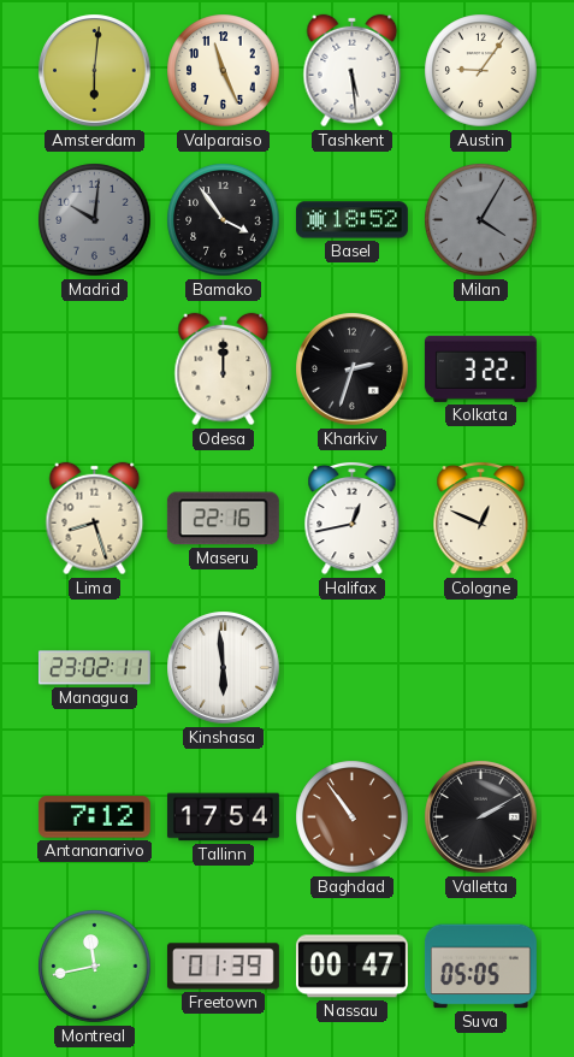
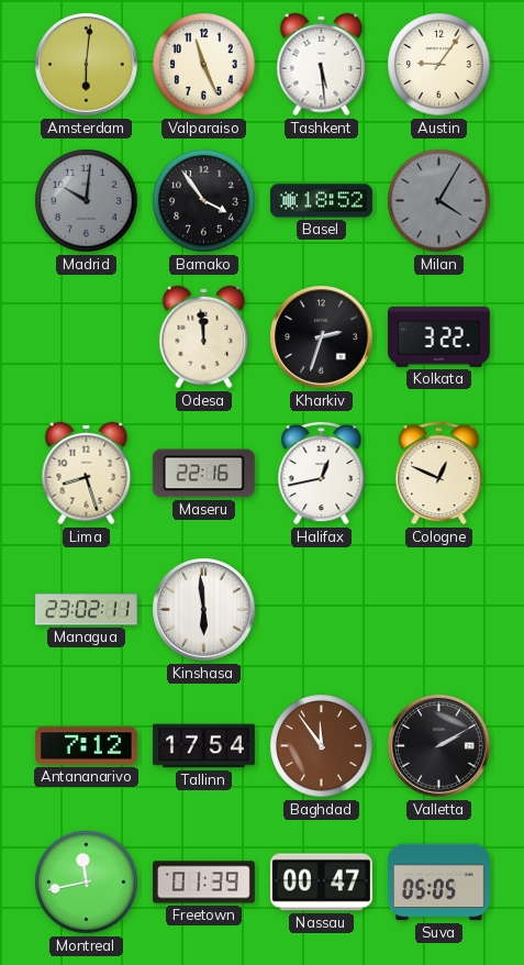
Odesa: 12:00 -> 11:59 (204, 337)
Baghdad: 10:54 -> 11:54 (322, 746)
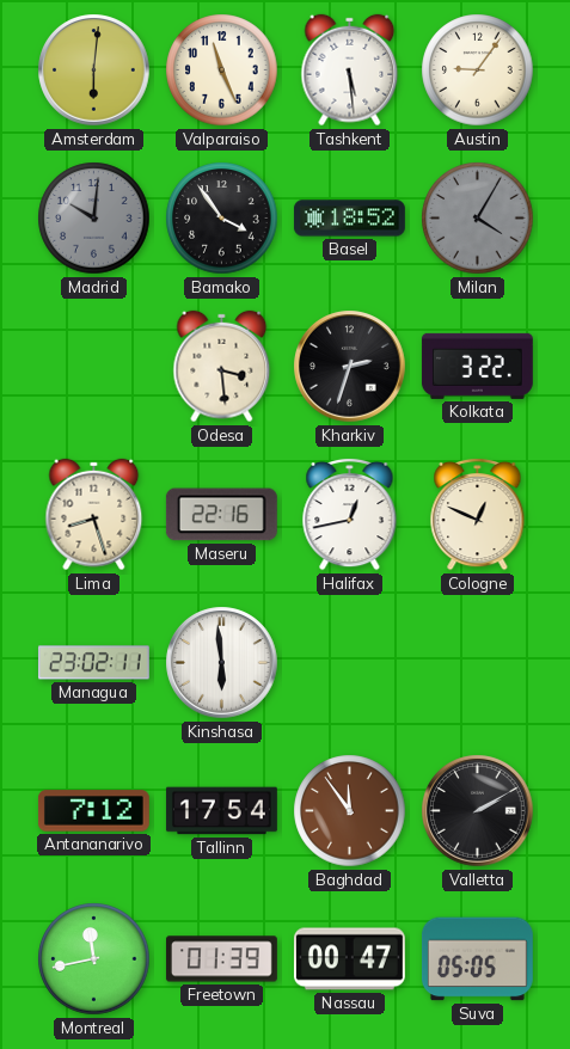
Odesa: 11:59 -> 3:29 (222, 367)
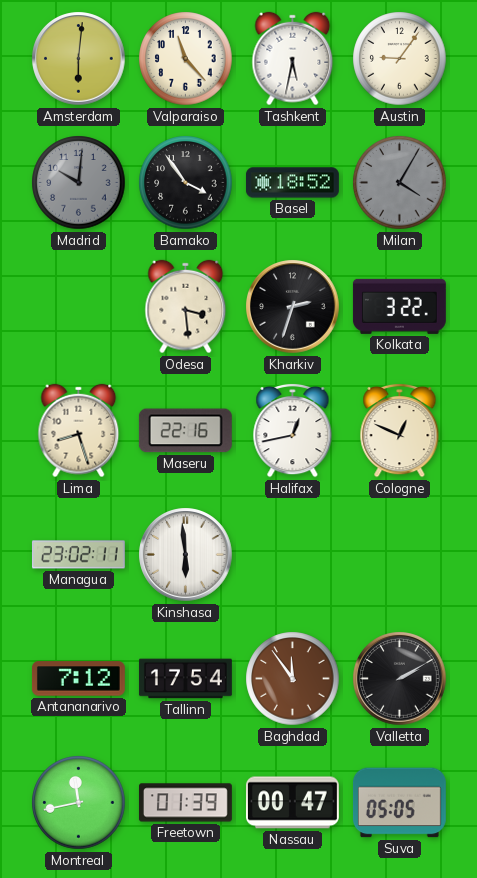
Valparaiso: 11:26 -> 11:23 (186, 59)
Tashkent: 5:29 -> 5:32 (293, 59)
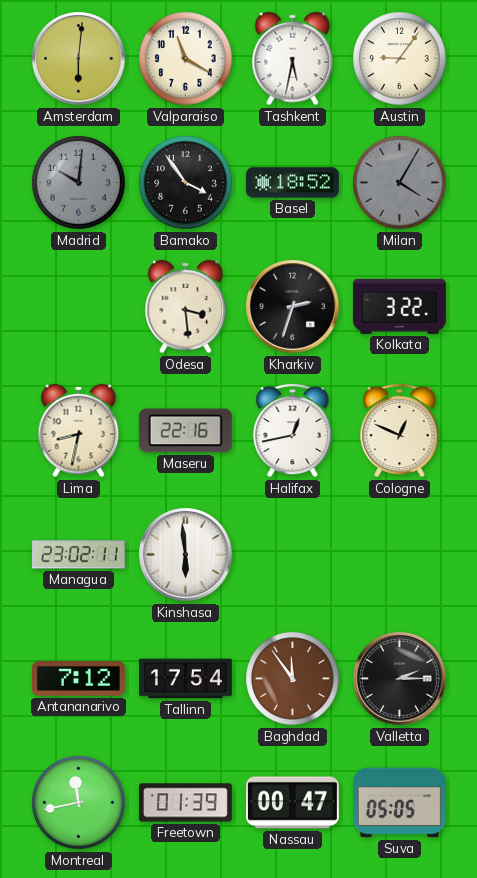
Valparaiso: 11:23 -> 11:20 (186, 59)
Lima: 8:27 -> 8:32 (79, 431)
Valletta: 2:10 -> 2:15 (400, 679)
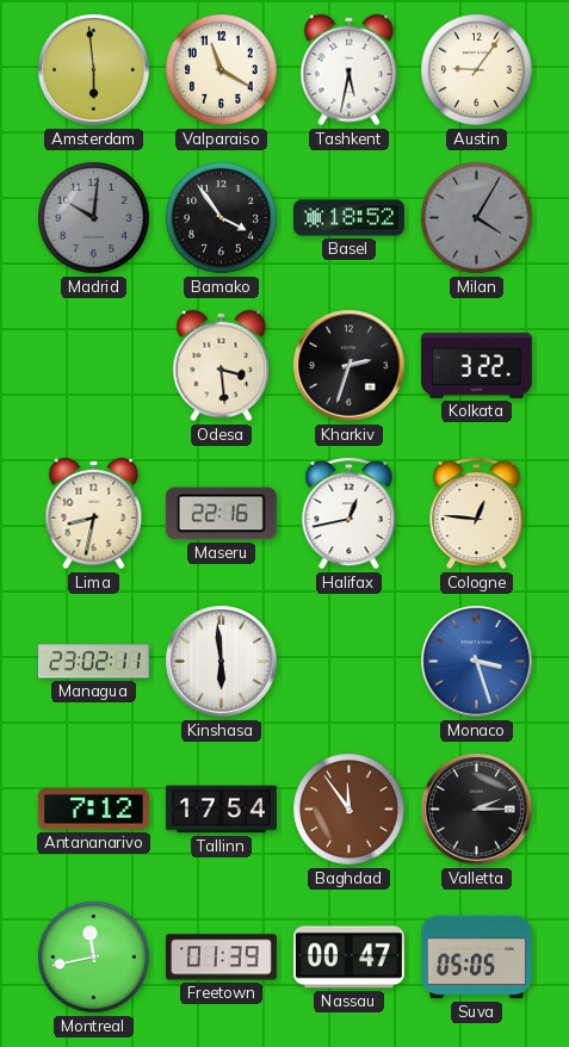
Amsterdam: 6:01 -> 5:59 (94, 70)
Cologne: 12:49 -> 12:46 (477, 513)
Monaco: none -> 3:27 (477, 662)
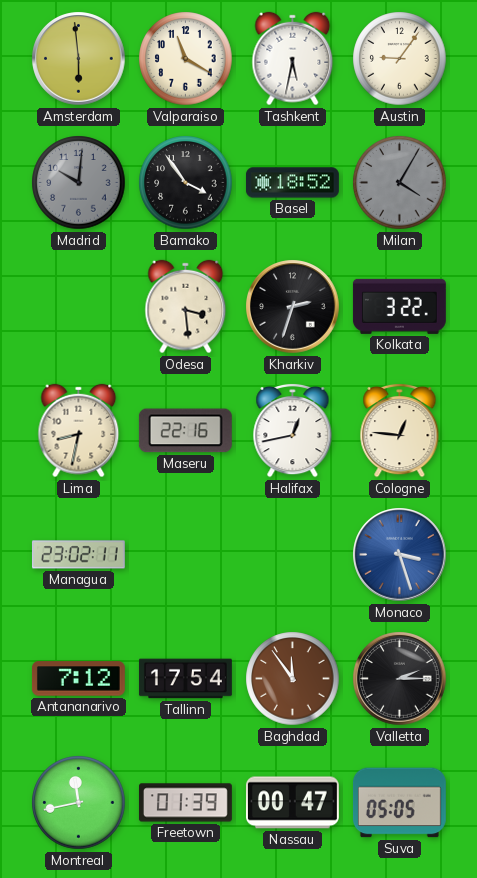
Kinshasa: 5:59 -> none (222, 662)
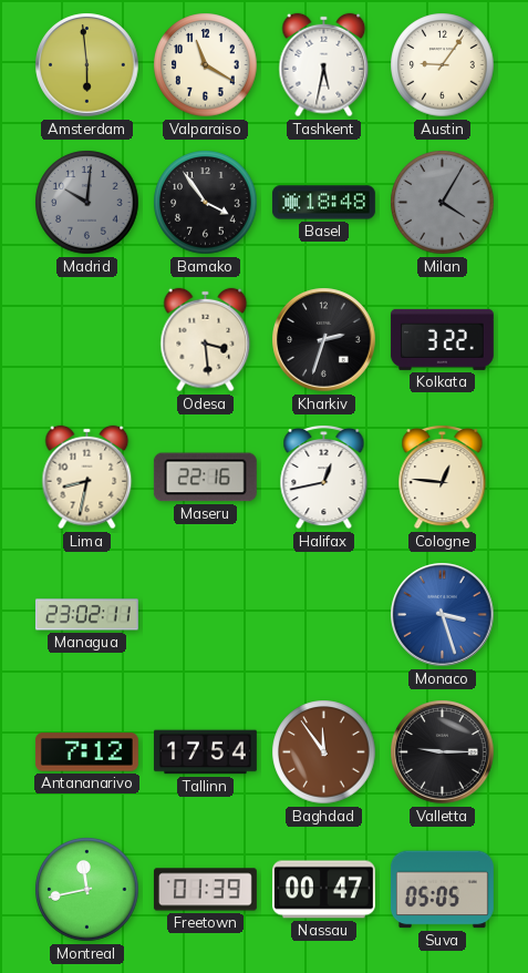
Basel: 18:52 -> 18:48 (323, 203)
Valletta: 2:15 -> 9:15 (443, 752)
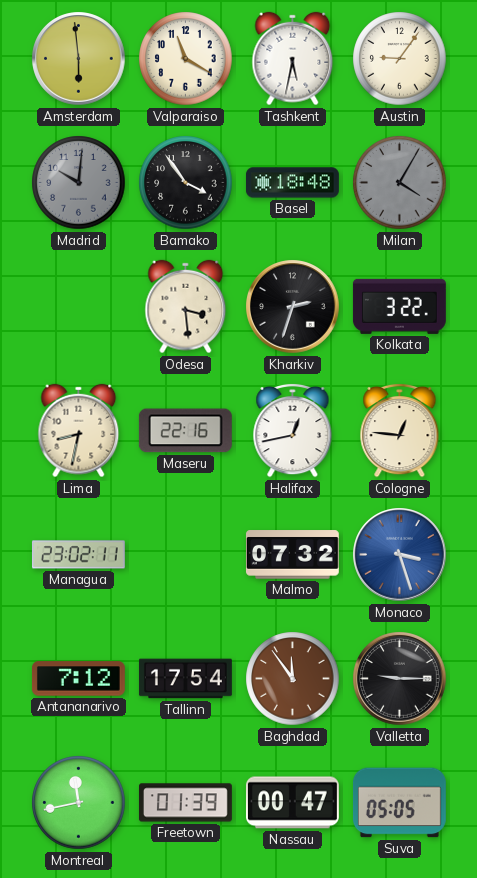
Malmo: none -> 07:32 (292, 555)
